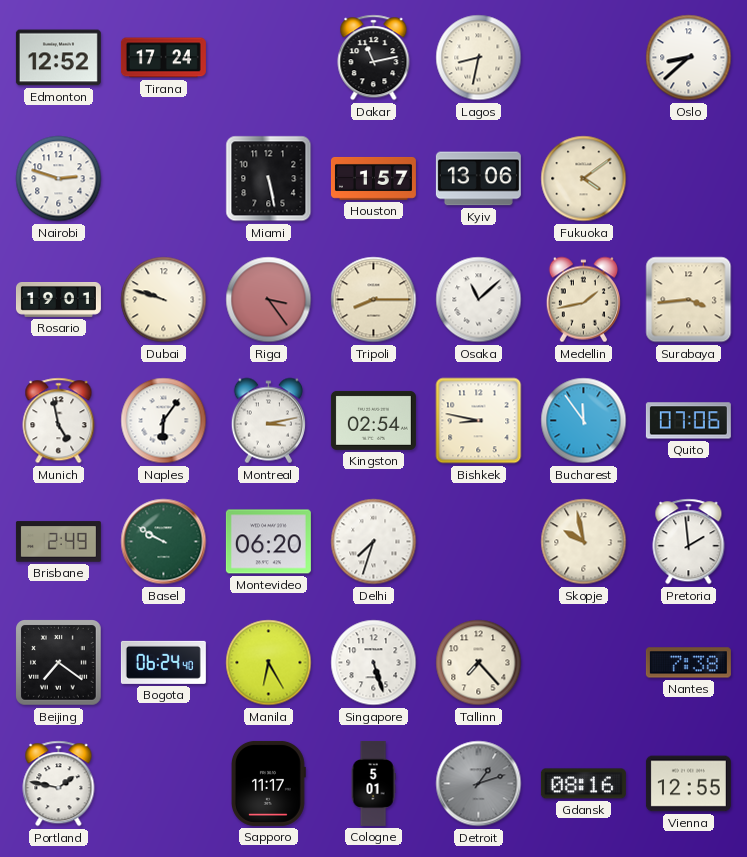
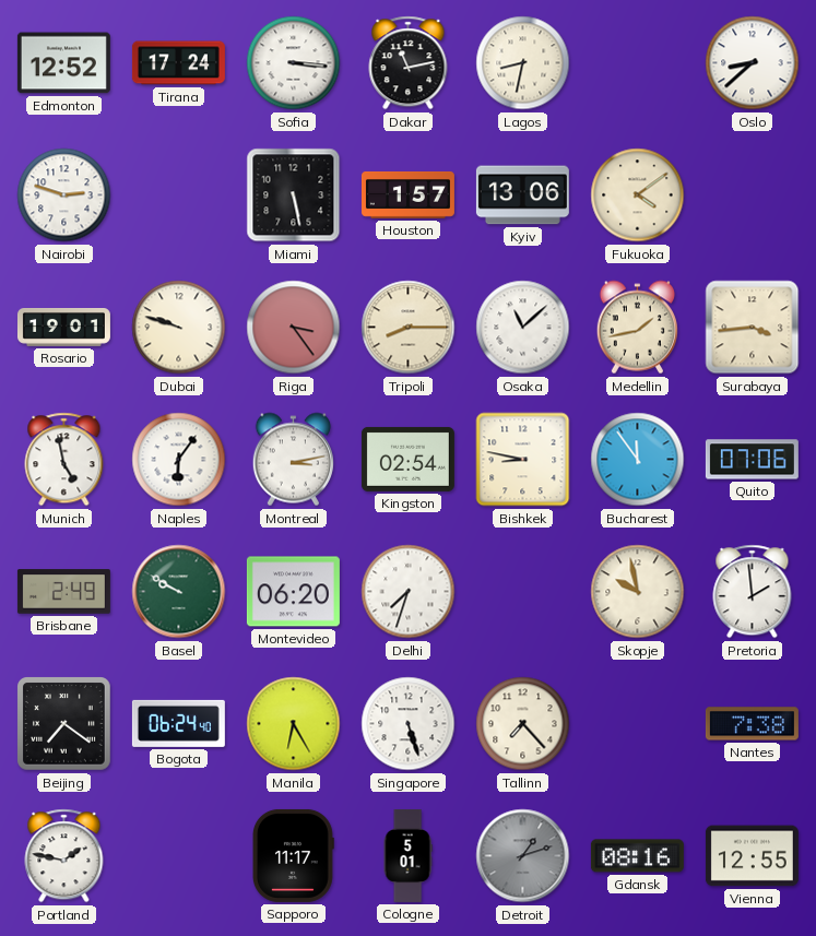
Sofia: none -> 3:16 (294, 63)
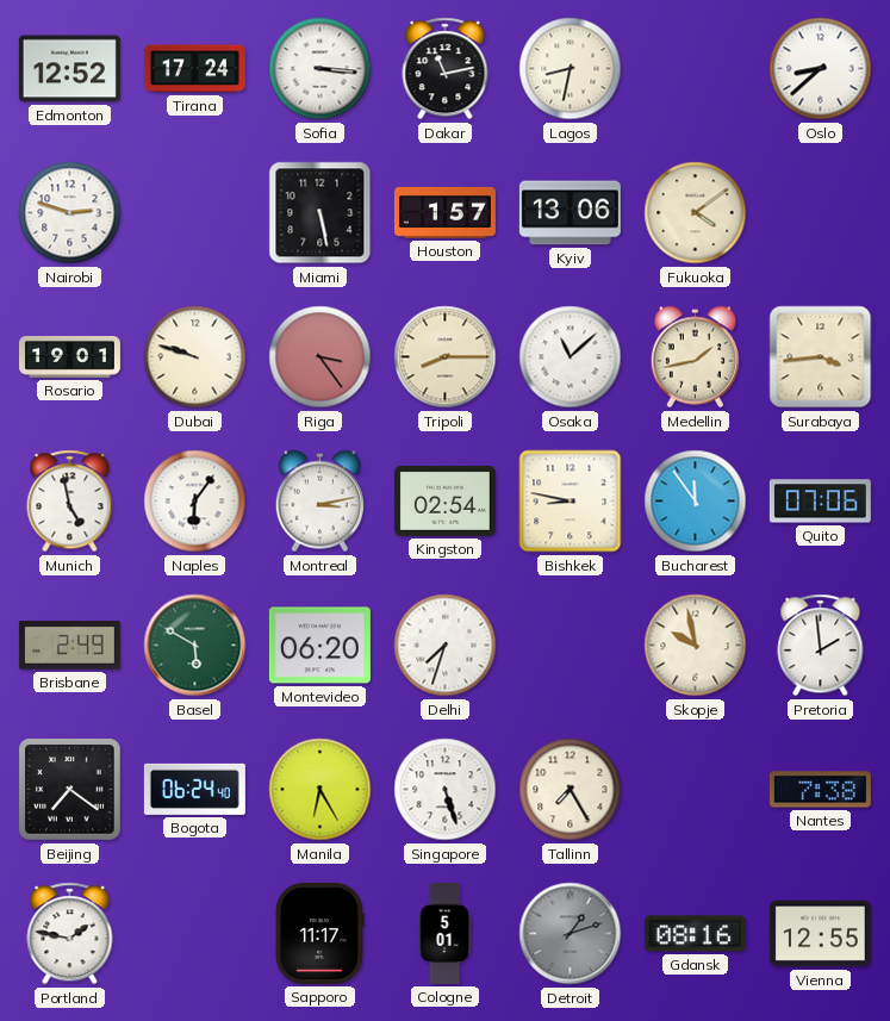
Basel: 9:50 -> 5:50 (195, 646)
Tallinn: 7:23 -> 7:25 (571, 790)
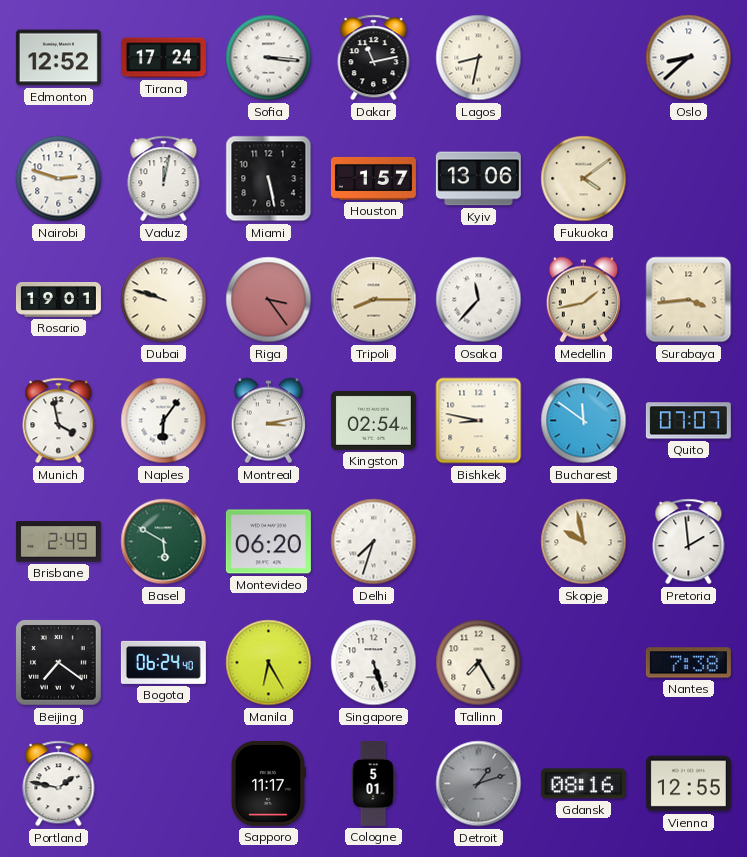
Vaduz: none -> 12:02 (164, 179)
Osaka: 11:08 -> 11:37 (479, 300)
Munich: 4:58 -> 3:58 (59, 421)
Bucharest: 11:54 -> 11:51 (584, 421)
Quito: 07:06 -> 07:07 (688, 421)
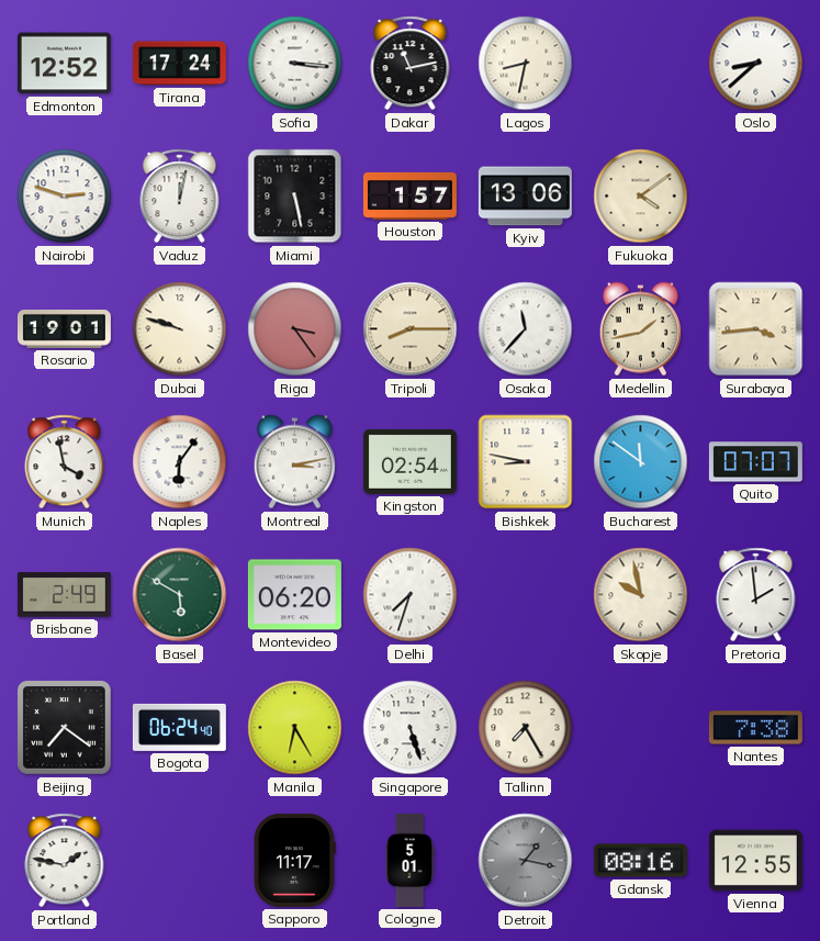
Detroit: 1:12 -> 1:17 (526, 861)
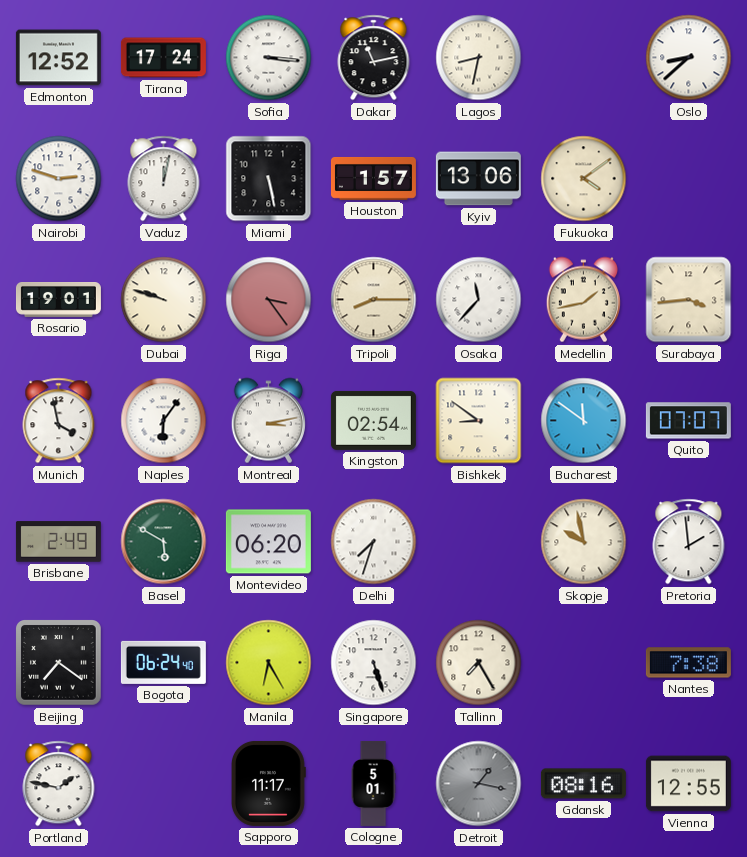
Bishkek: 8:47 -> 8:51 (479, 421)
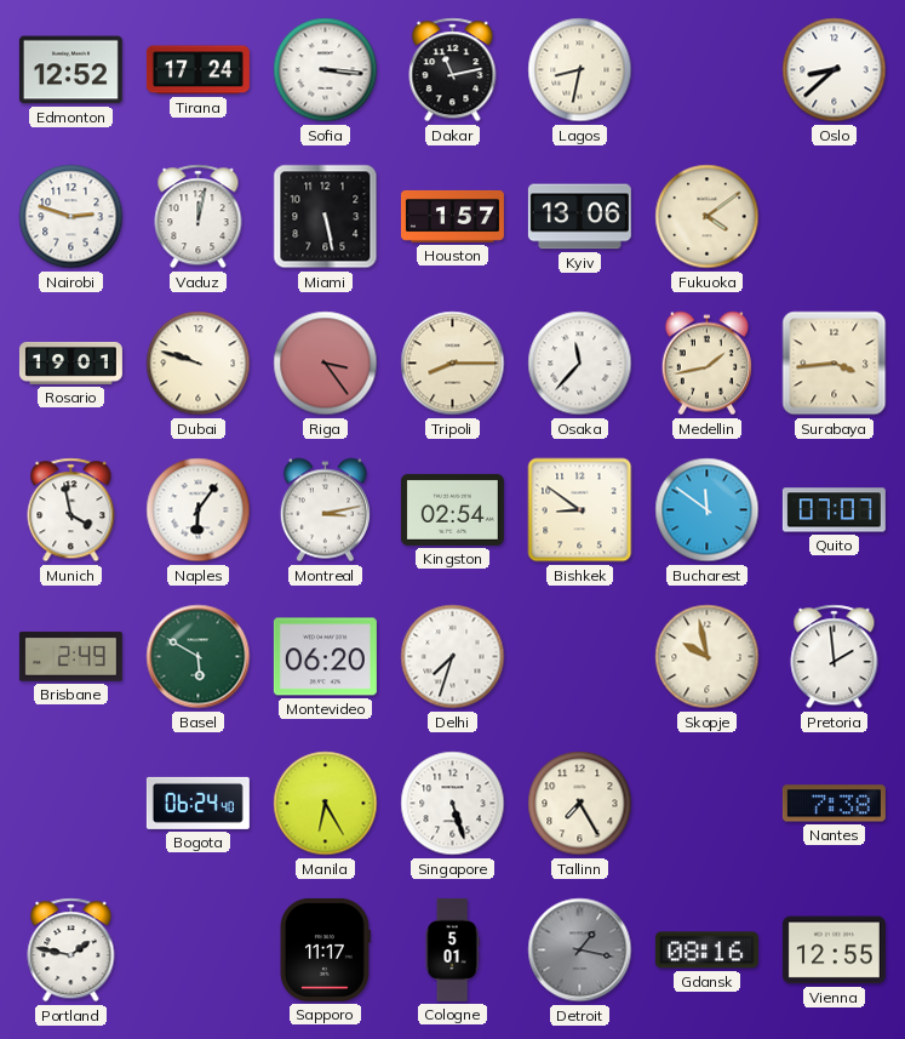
Beijing: 7:21 -> none (59, 663)
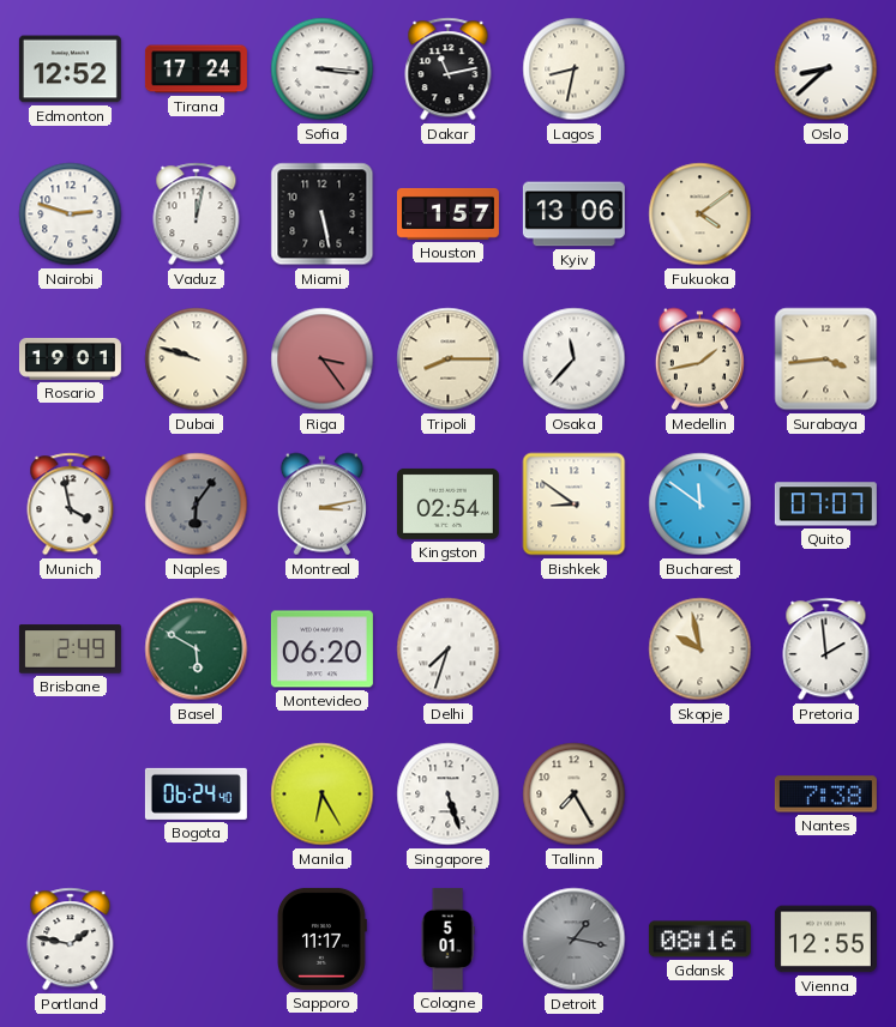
Naples dial: white -> grey (197, 505)
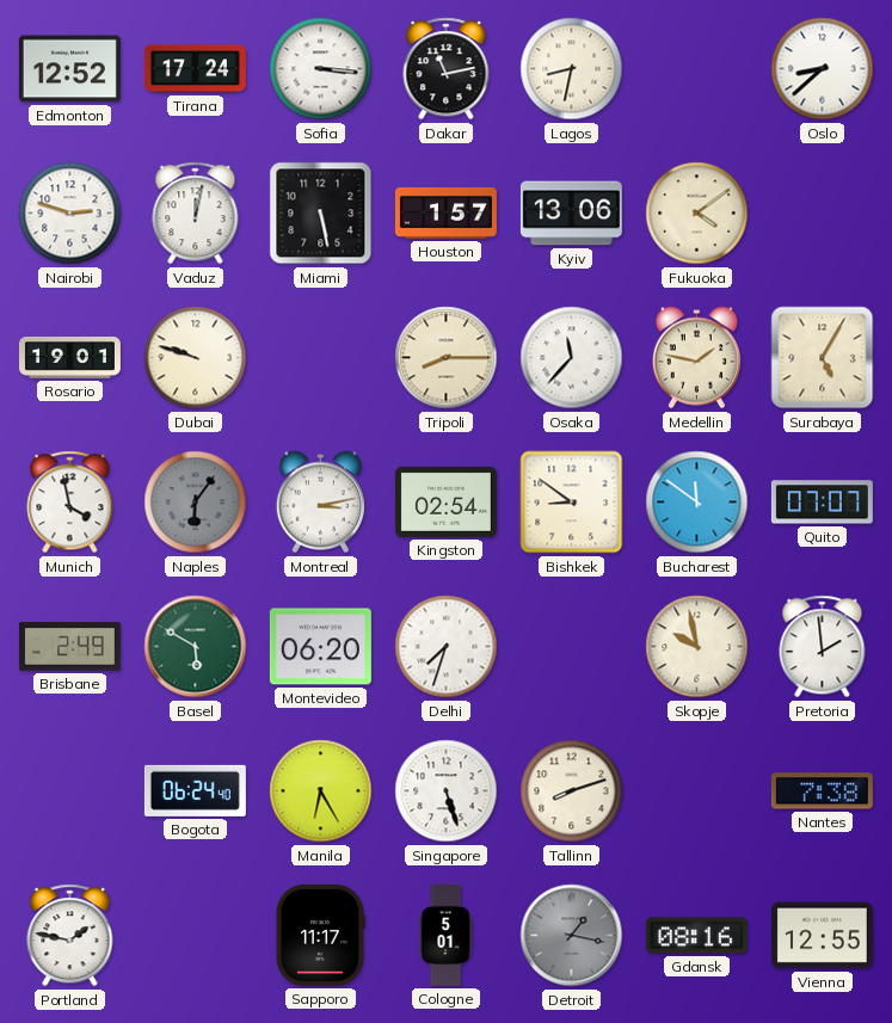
Riga: 3:24 -> none (323, 360)
Medellin: 1:43 -> 1:47 (696, 358)
Surabaya: 3:44 -> 5:05 (823, 358)
Tallinn: 7:25 -> 8:12 (572, 791)
